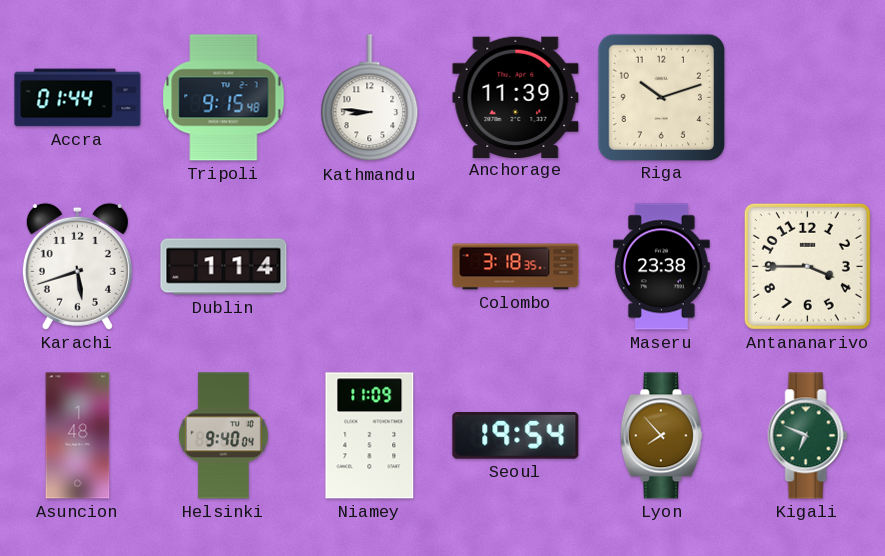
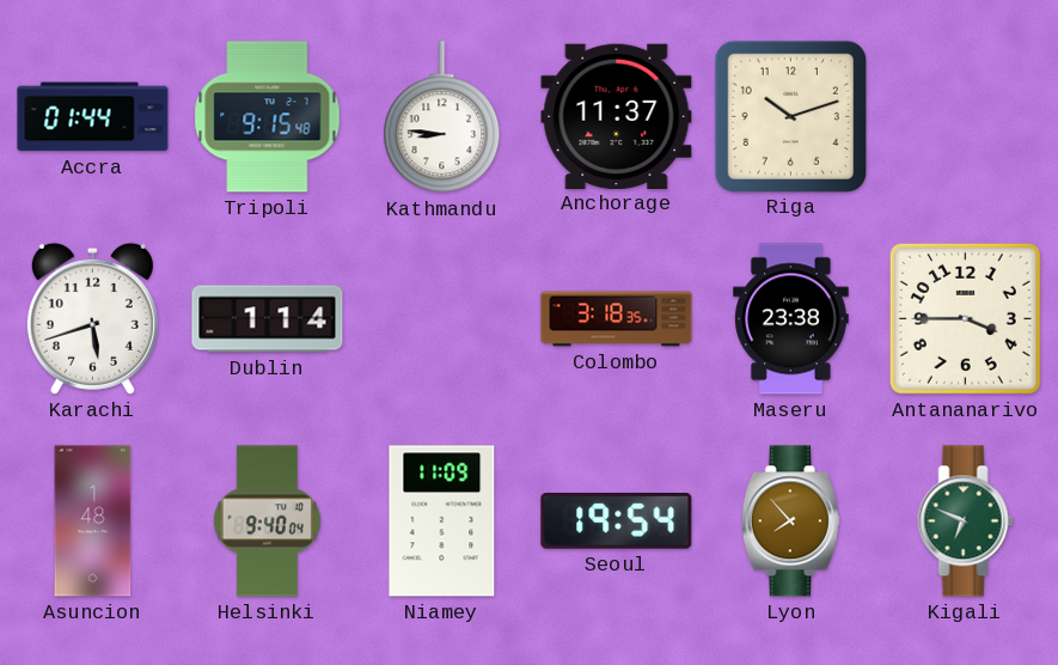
Anchorage: 11:39 -> 11:37 (617, 116)
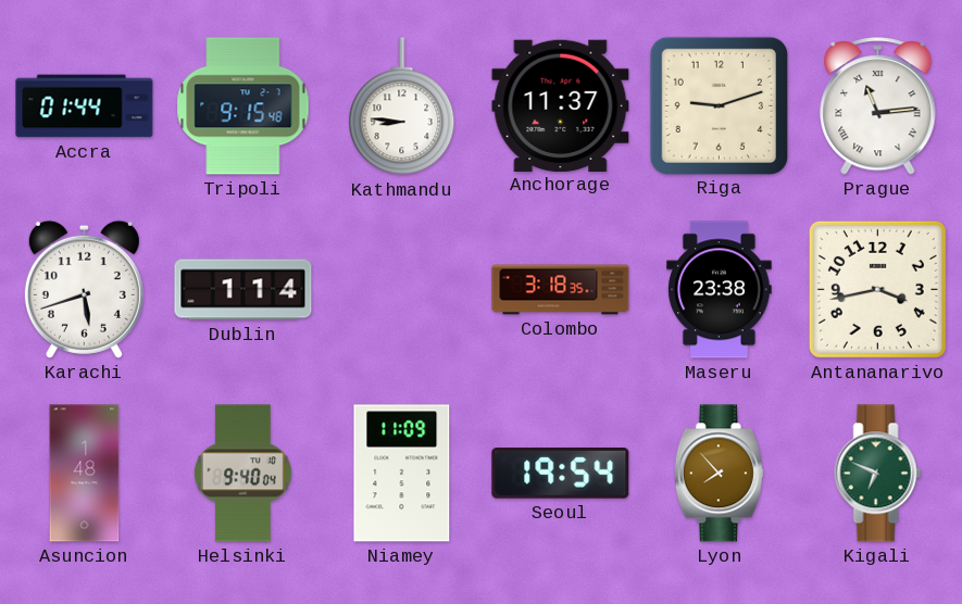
Riga: 10:12 -> 9:12 (719, 105)
Prague: none -> 11:14 (878, 106)
Antananarivo: 3:45 -> 3:43 (877, 289)
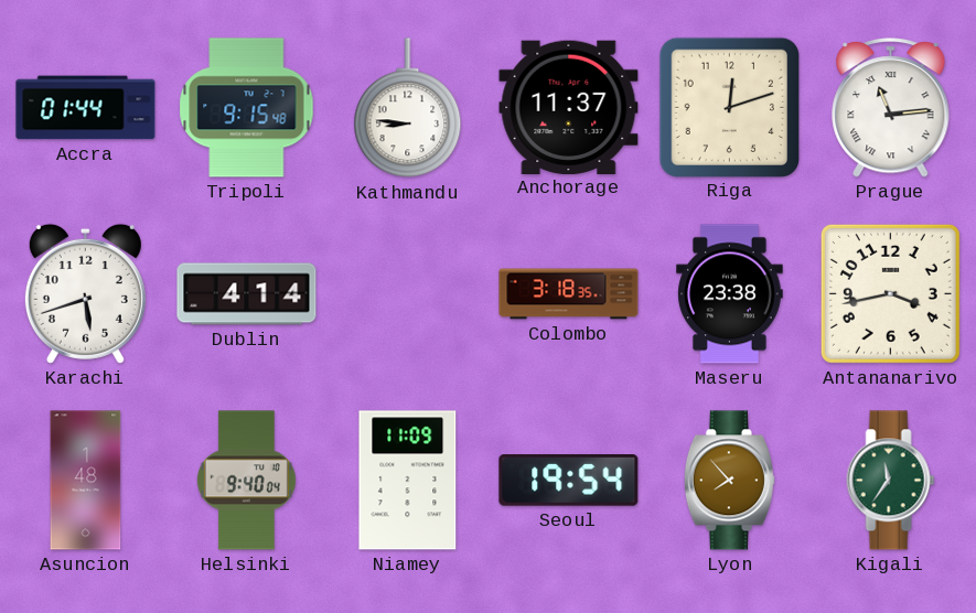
Riga: 9:12 -> 12:12 (729, 107)
Dublin: 1:14 -> 4:14 (247, 294)
Kigali: 6:49 -> 11:36 (891, 481)
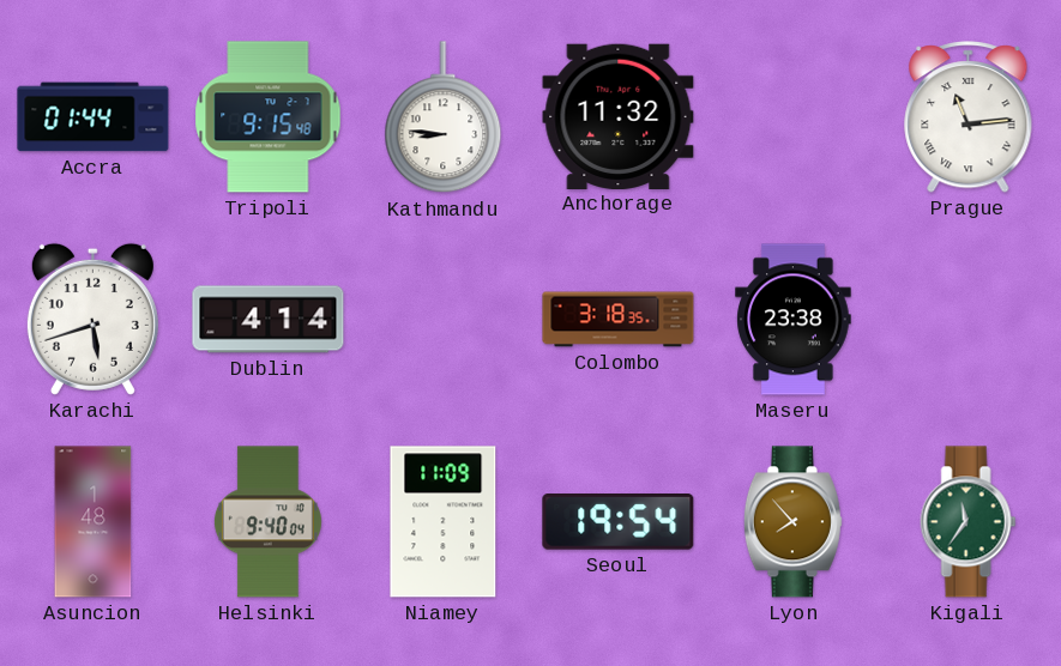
Anchorage: 11:37 -> 11:32 (619, 116)
Riga: 12:12 -> none (729, 107)
Antananarivo: 3:43 -> none (890, 293)
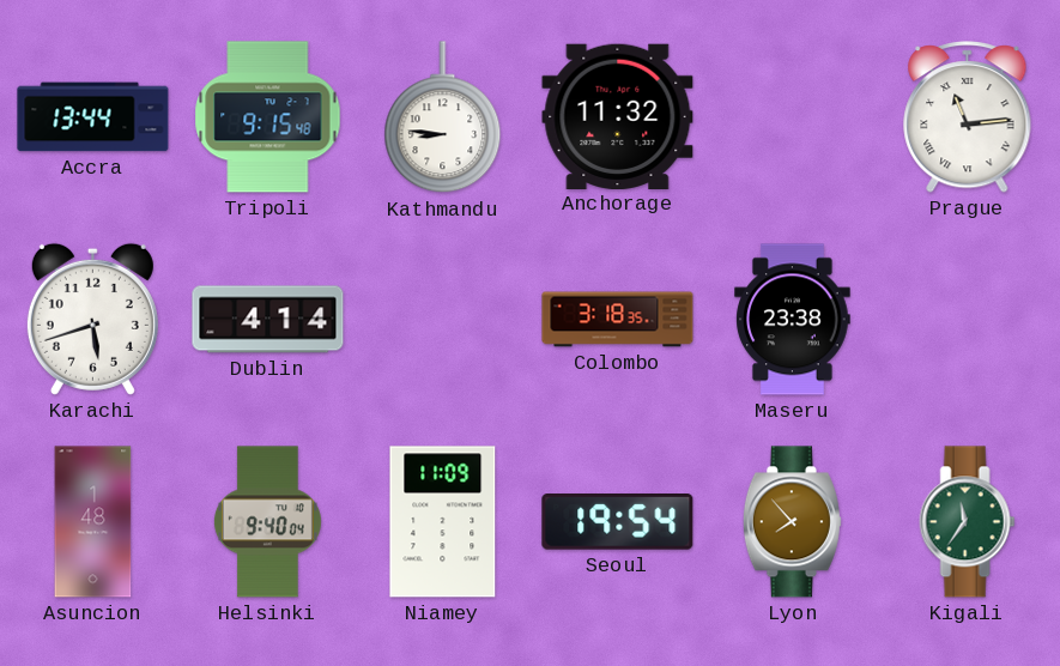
Accra: 01:44 -> 13:44 (93, 117)
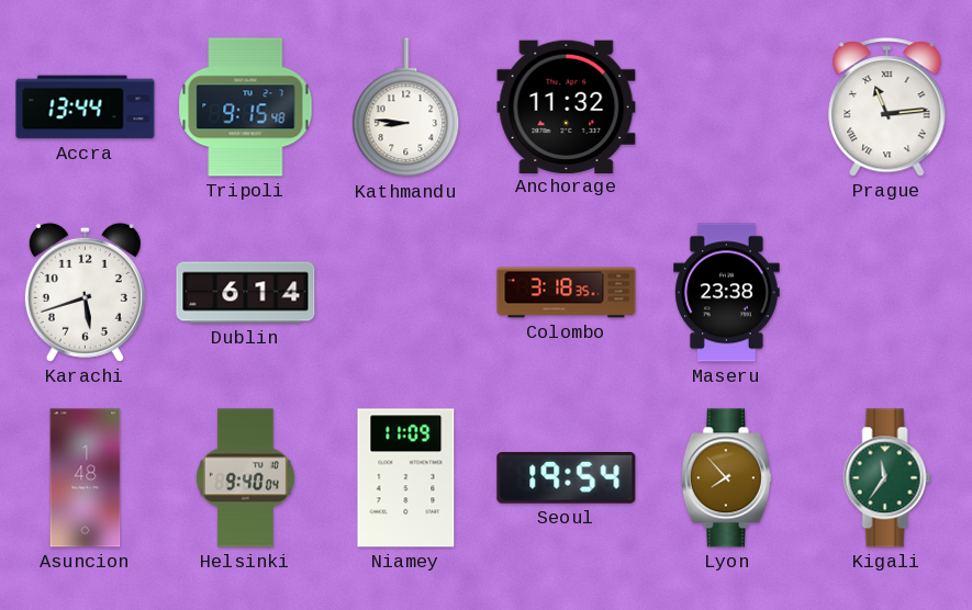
Dublin: 4:14 -> 6:14 (246, 293)
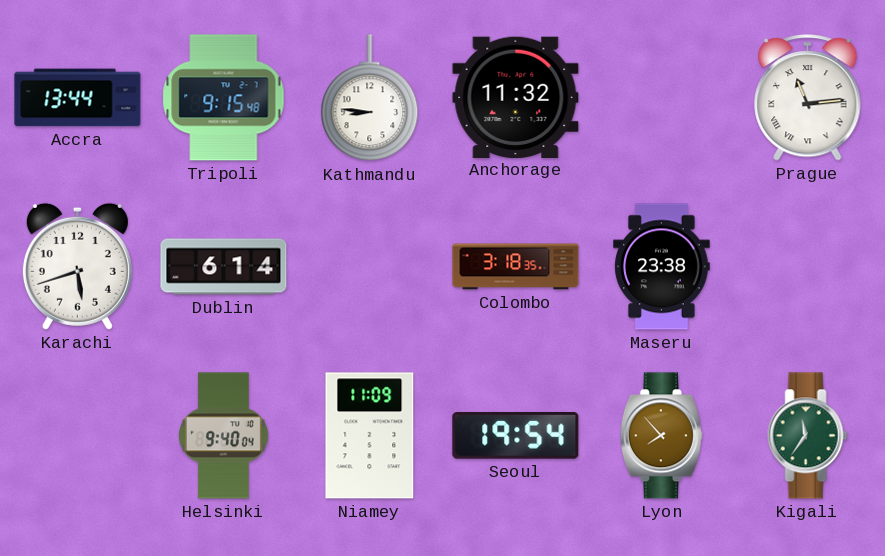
Asuncion: 1:48 -> none (86, 478)
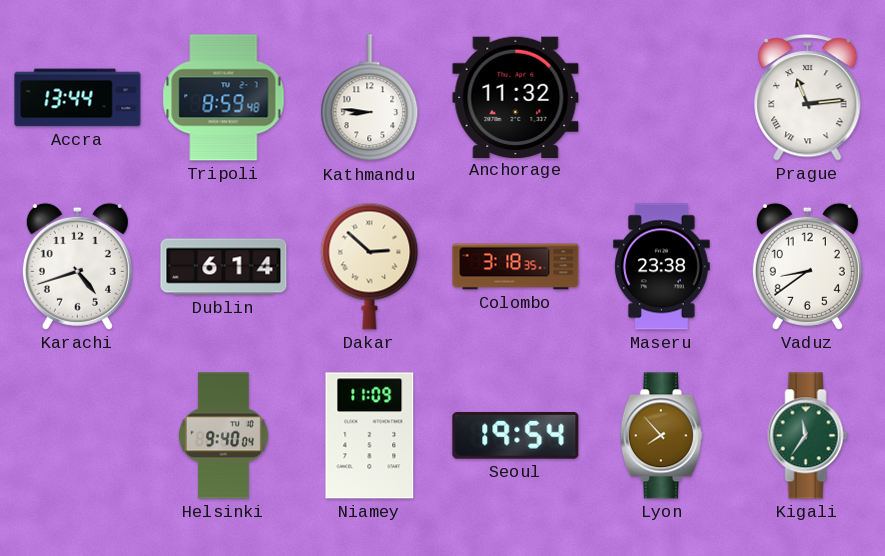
Tripoli: 9:15 -> 8:59 (224, 98)
Karachi: 5:42 -> 4:42 (77, 266)
Dakar: none -> 2:52 (370, 266)
Vaduz: none -> 8:39 (807, 266)
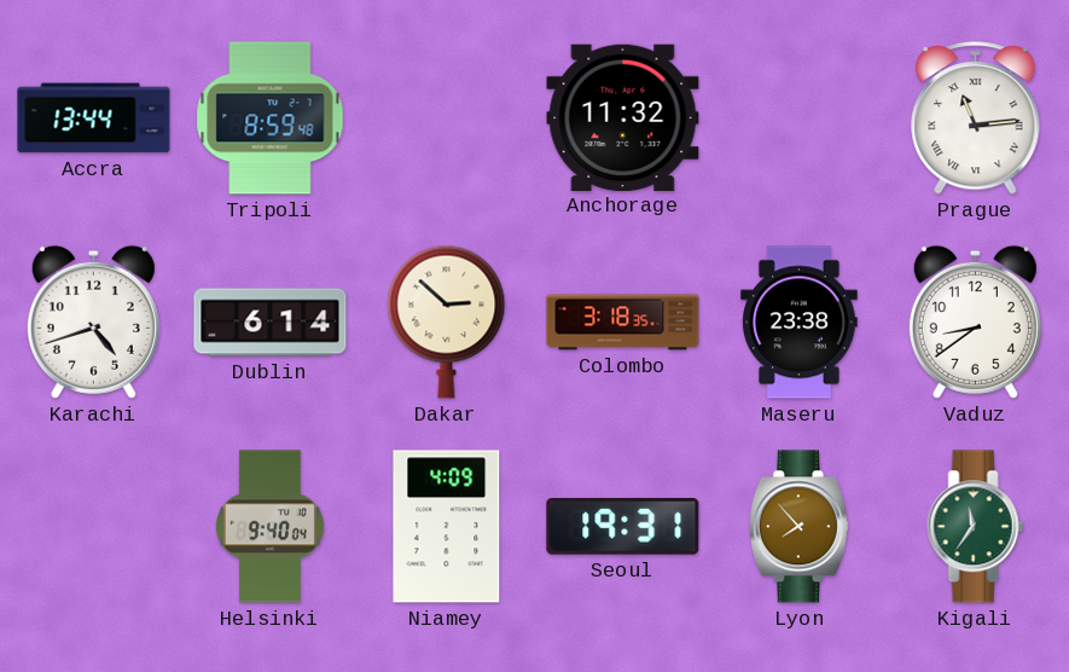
Kathmandu: 8:46 -> none (370, 98)
Niamey: 11:09 -> 4:09 (447, 527)
Seoul: 19:54 -> 19:31 (623, 527)
